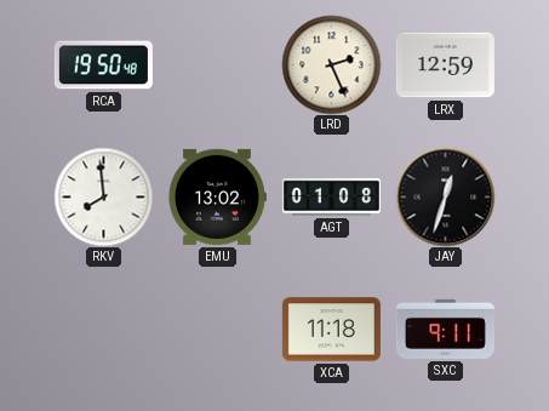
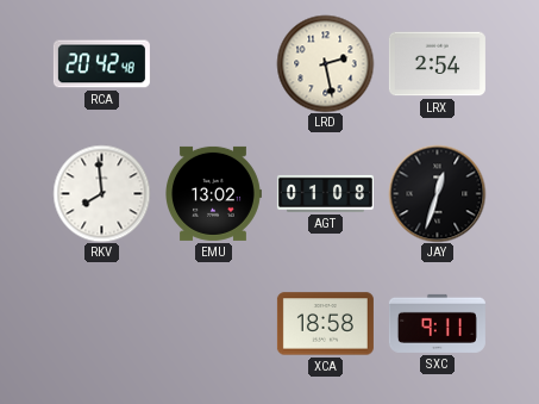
RCA: 19:50 -> 20:42 (101, 64)
LRD: 2:26 -> 2:28 (325, 63)
LRX: 12:59 -> 2:54 (437, 64)
XCA: 11:18 -> 18:58 (325, 324)
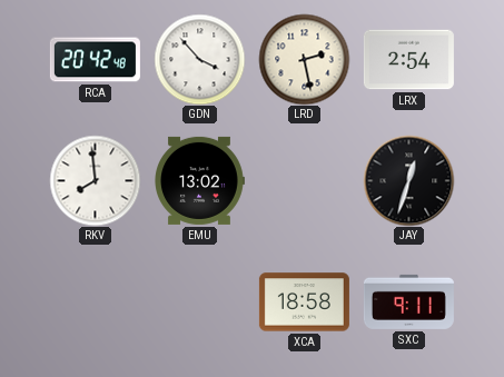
GDN: none -> 3:53 (199, 59)
AGT: 01:08 -> none (325, 193)
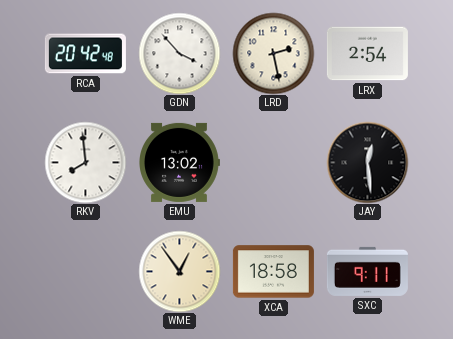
JAY: 12:33 -> 12:29 (367, 162)
WME: none -> 12:54 (179, 271)
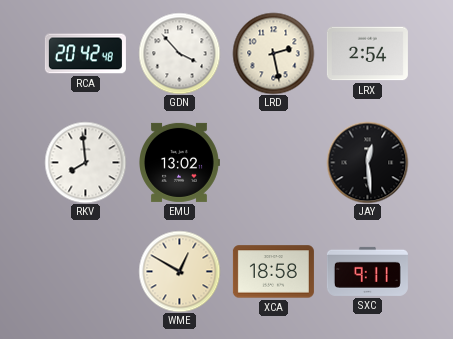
WME: 12:54 -> 12:50 (179, 271)
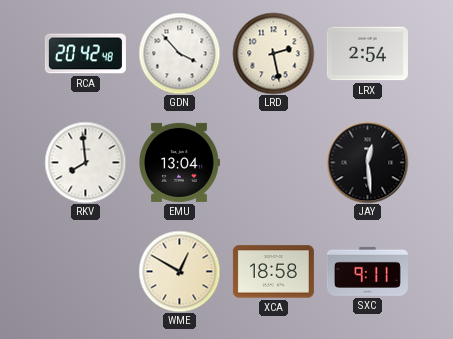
EMU: 13:02 -> 13:04 (180, 162)
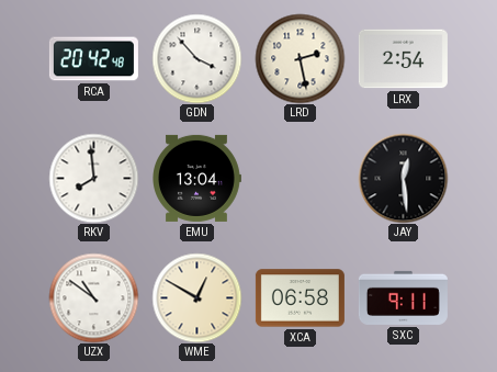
UZX: none -> 10:51 (93, 297)
XCA: 18:58 -> 06:58 (300, 298)
